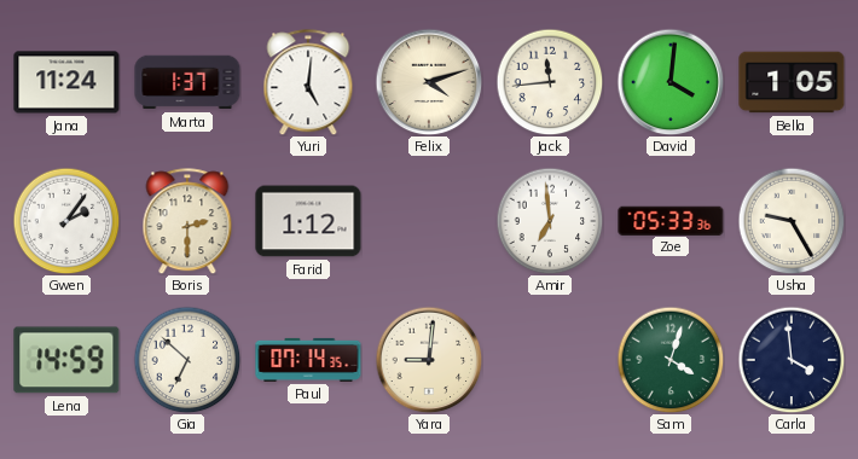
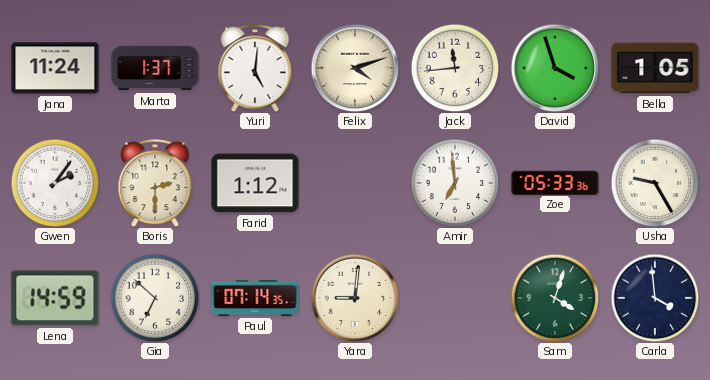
David: 4:01 -> 3:57 (555, 68)
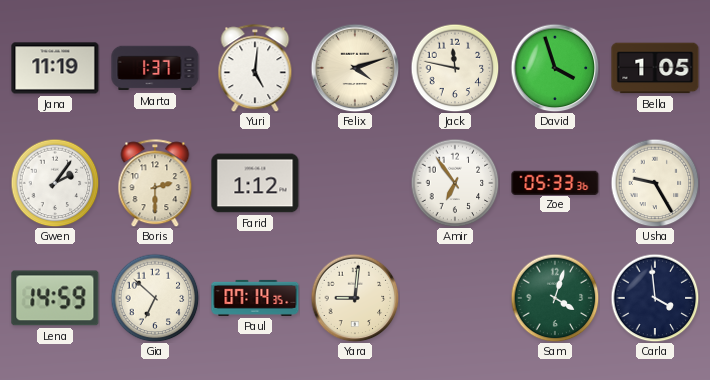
Jana: 11:24 -> 11:19 (55, 68)
Jack: 11:44 -> 11:47 (455, 68)
Amir: 6:59 -> 6:54 (455, 183)
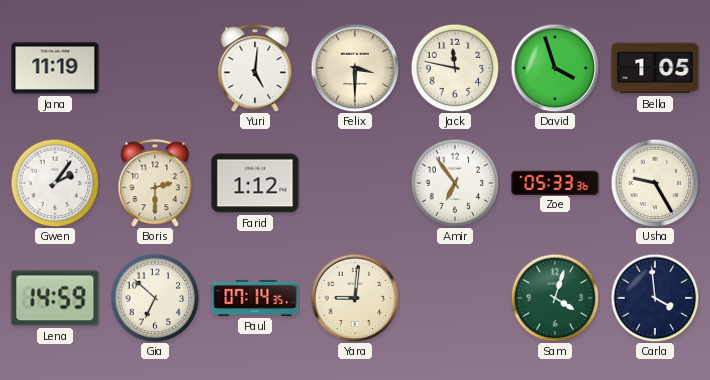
Marta: 1:37 -> none (155, 68)
Felix: 4:12 -> 3:30 (355, 68)
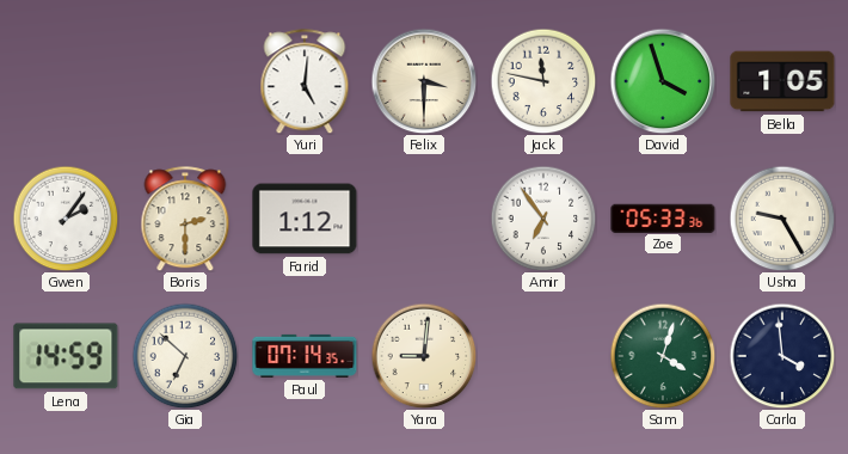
Jana: 11:19 -> none (55, 68)
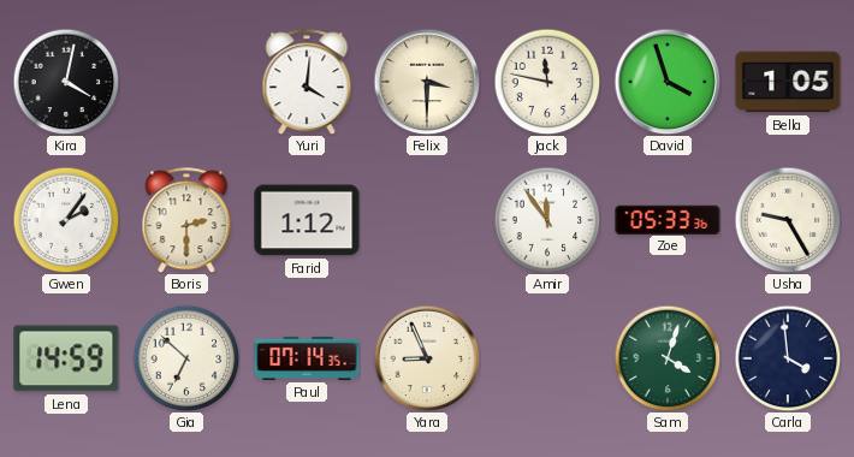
Kira: none -> 4:02 (66, 82)
Yuri: 5:01 -> 4:01 (307, 82)
Amir: 6:54 -> 11:54 (547, 220)
Yara: 9:01 -> 8:56 (427, 358)
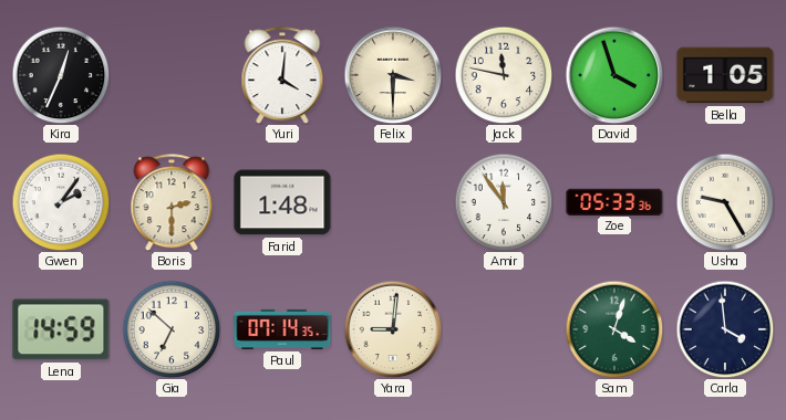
Kira: 4:02 -> 12:34 (61, 75)
Farid: 1:12 -> 1:48 (282, 202)
Yara: 8:56 -> 9:01 (393, 329)
